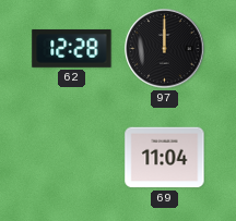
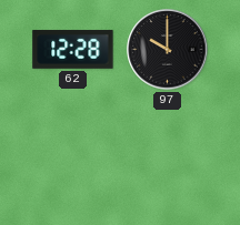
97: 12:00 -> 10:00 (168, 50)
69: 11:04 -> none (165, 158)
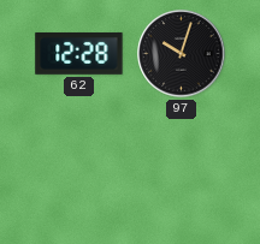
97: 10:00 -> 10:03 (182, 54)
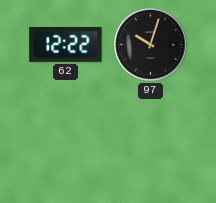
62: 12:28 -> 12:22 (66, 45)
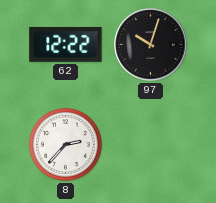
8: none -> 2:37 (65, 144)
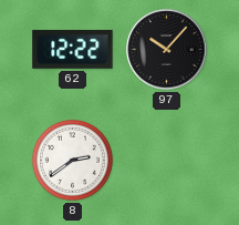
97: 10:03 -> 10:07 (167, 50)
8: 2:37 -> 2:39 (72, 160)
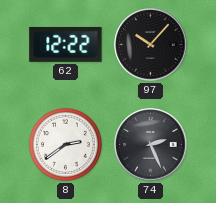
74: none -> 2:26 (151, 145)
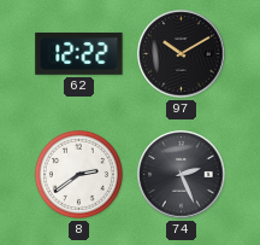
97: 10:07 -> 10:10 (182, 54)
